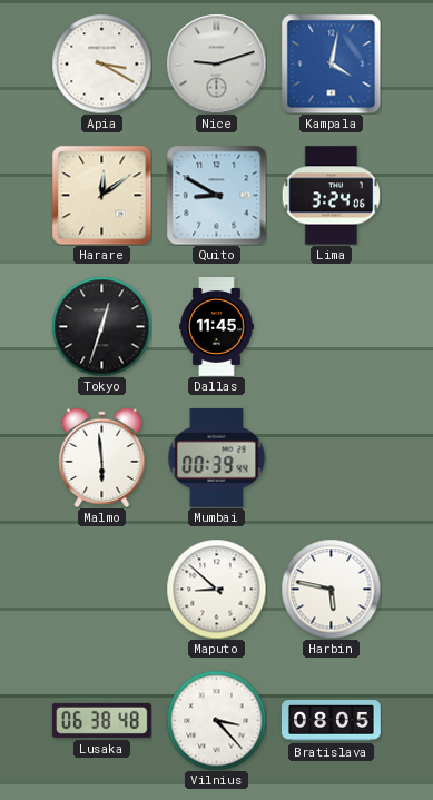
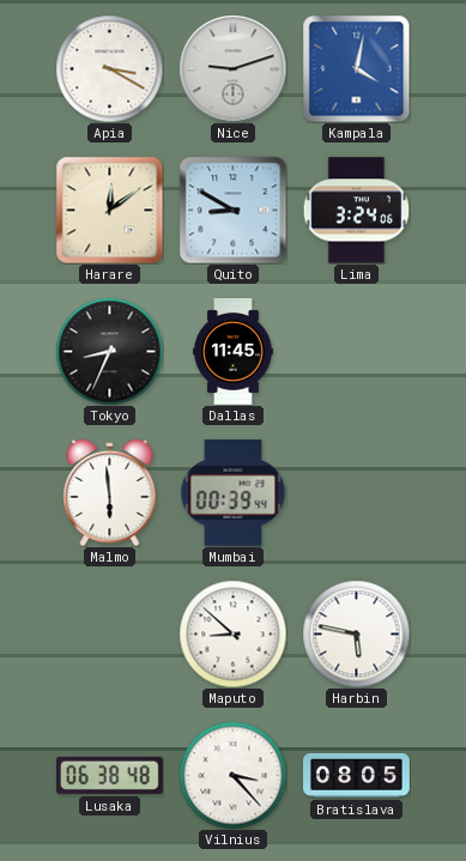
Tokyo: 12:33 -> 8:34 (109, 351)
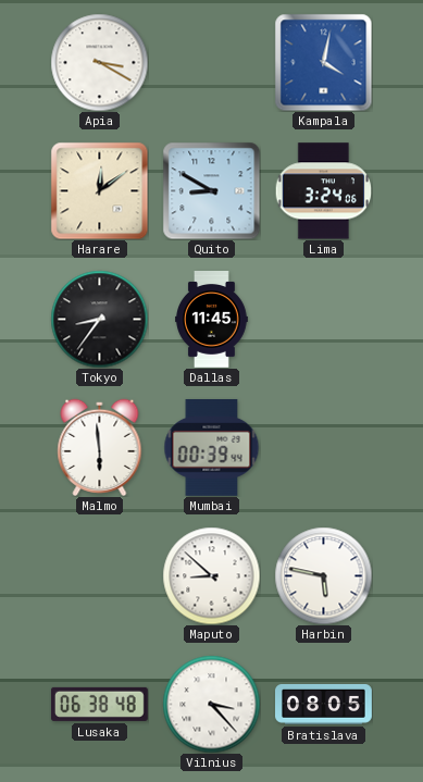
Nice: 9:12 -> none (232, 68)
Tokyo: 8:34 -> 8:36 (99, 319)
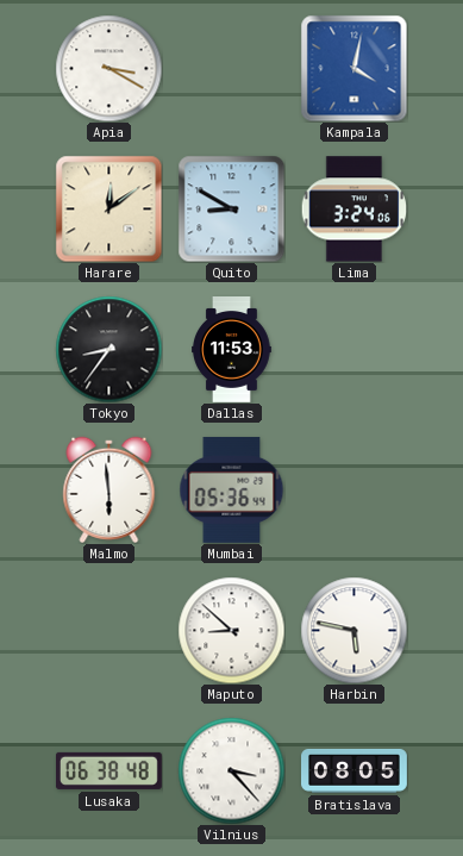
Dallas: 11:45 -> 11:53 (232, 350)
Mumbai: 00:39 -> 05:36 (232, 489)
